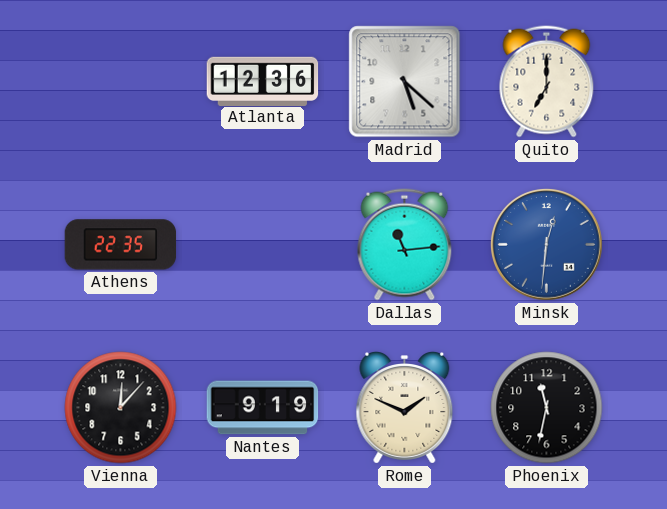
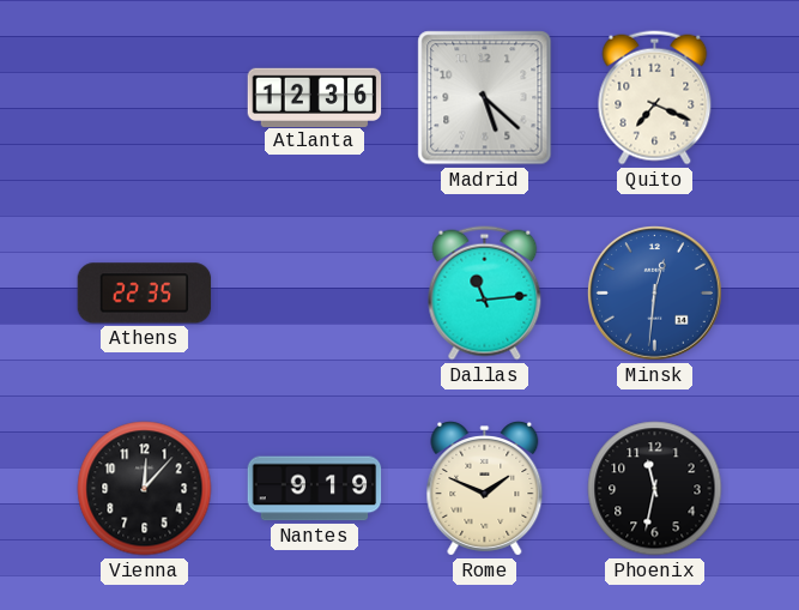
Quito: 7:00 -> 7:19 (655, 98)
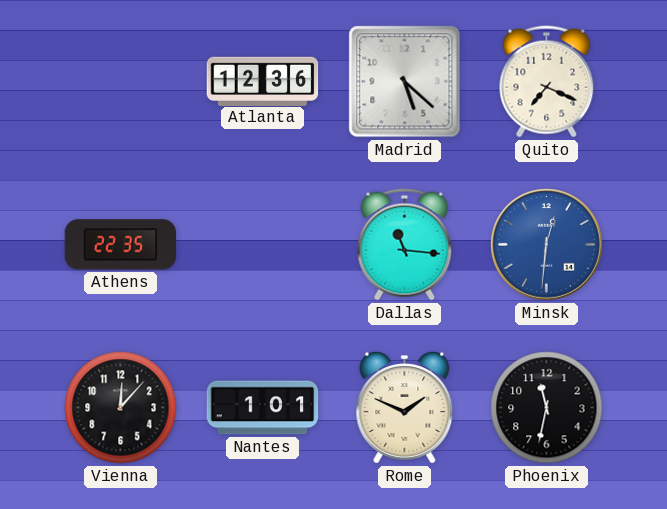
Dallas: 11:14 -> 11:16 (405, 245)
Nantes: 9:19 -> 1:01 (263, 408)
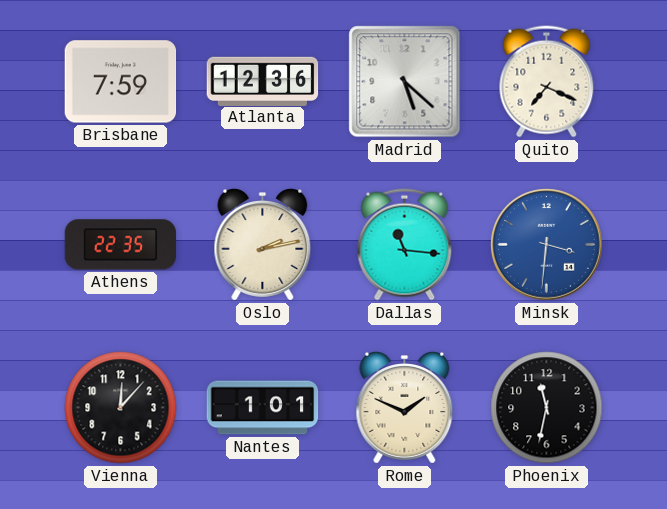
Brisbane: none -> 7:59 (121, 82)
Oslo: none -> 2:13 (263, 245)
Minsk: 12:31 -> 3:31 (547, 245)
